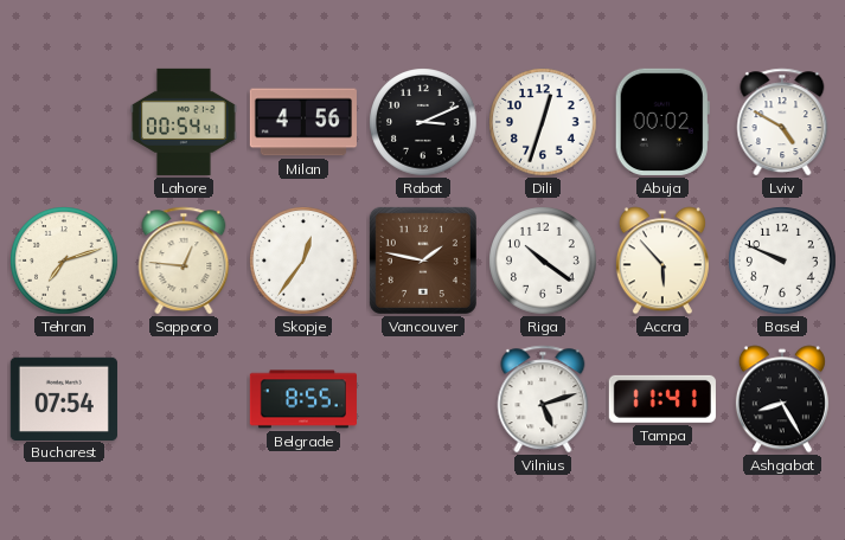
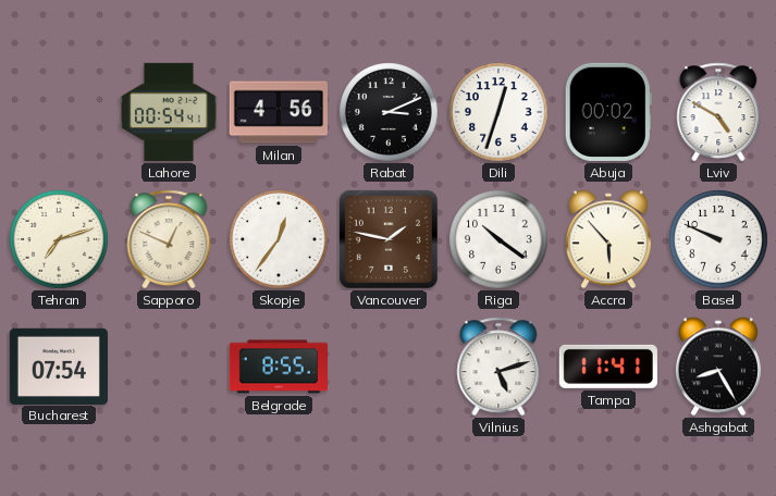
Sapporo: 12:46 -> 12:49 (169, 239)
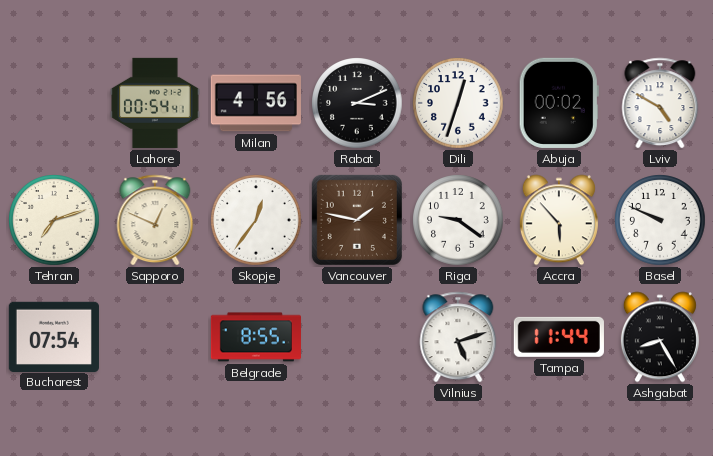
Riga: 10:21 -> 9:21 (458, 220)
Tampa: 11:41 -> 11:44 (559, 337)
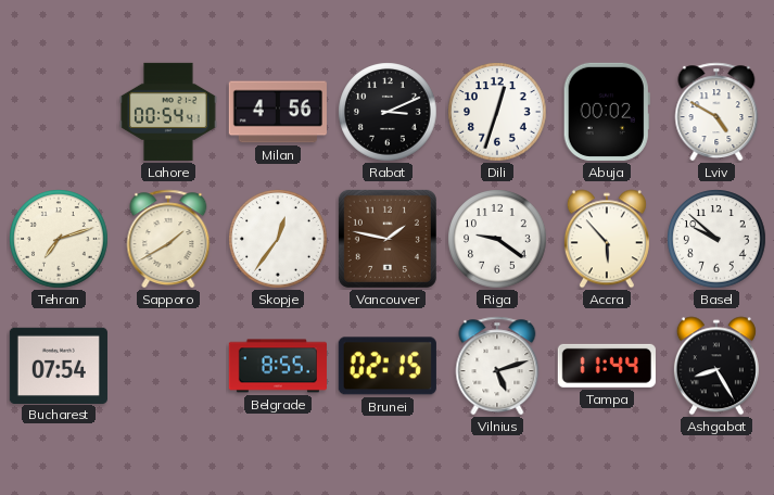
Sapporo: 12:49 -> 1:40 (168, 239)
Basel: 9:49 -> 9:52 (716, 239)
Brunei: none -> 02:15 (388, 366)
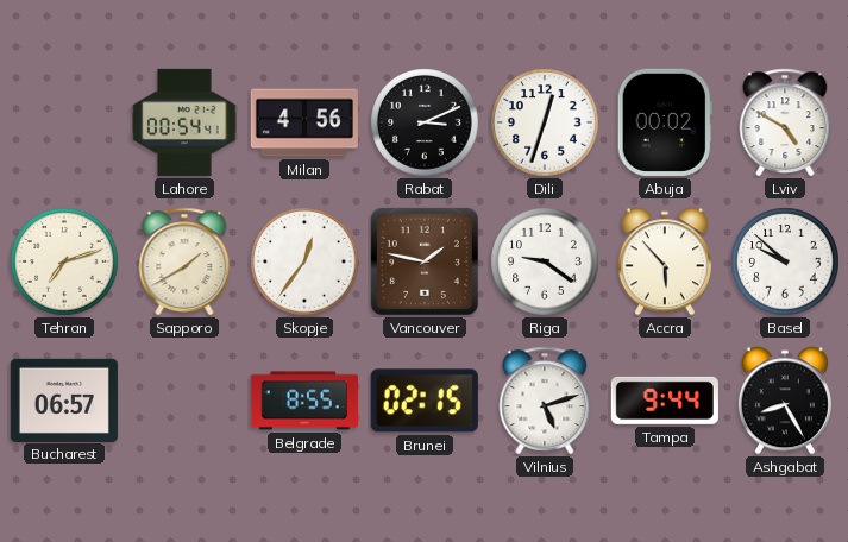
Bucharest: 07:54 -> 06:57 (64, 399)
Tampa: 11:44 -> 9:44 (665, 401)
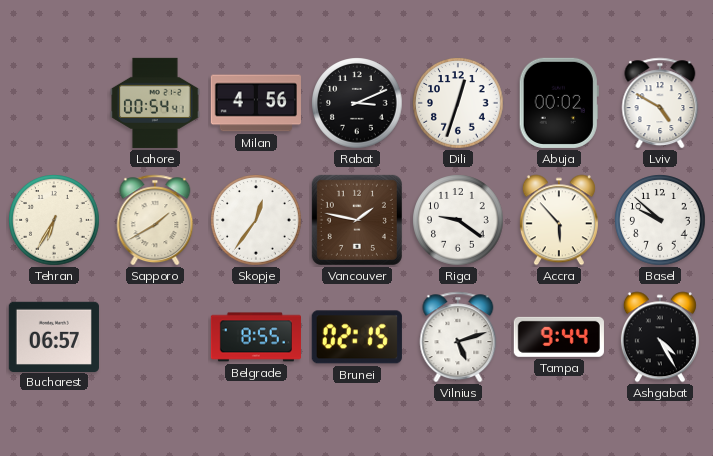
Tehran: 7:12 -> 6:35 (54, 220)
Ashgabat: 8:25 -> 4:25 (660, 337)
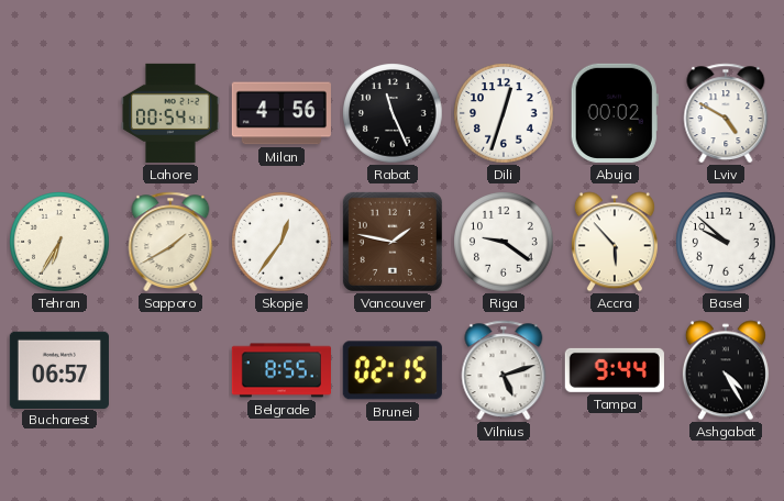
Rabat: 3:11 -> 11:26 (393, 113)
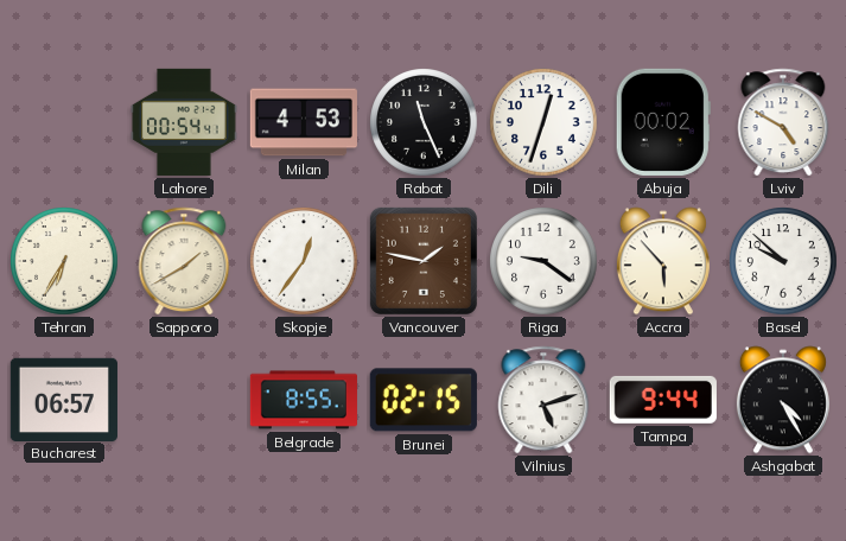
Milan: 4:56 -> 4:53 (304, 122)
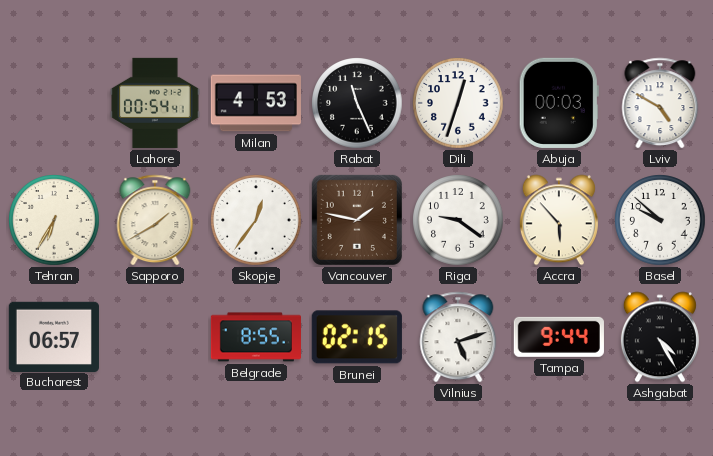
Abuja: 00:02 -> 00:03 (559, 103)
